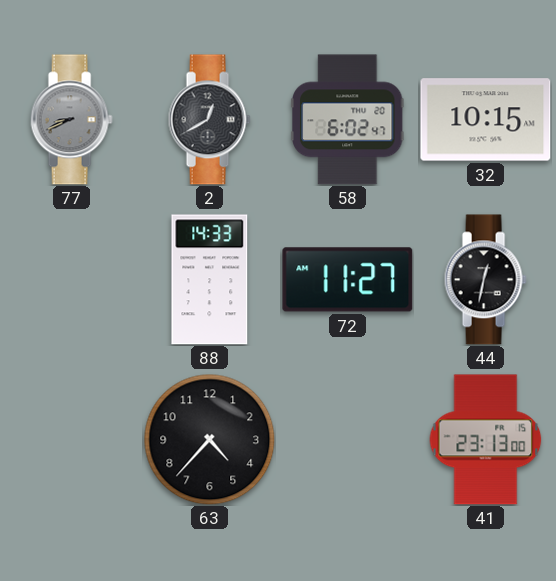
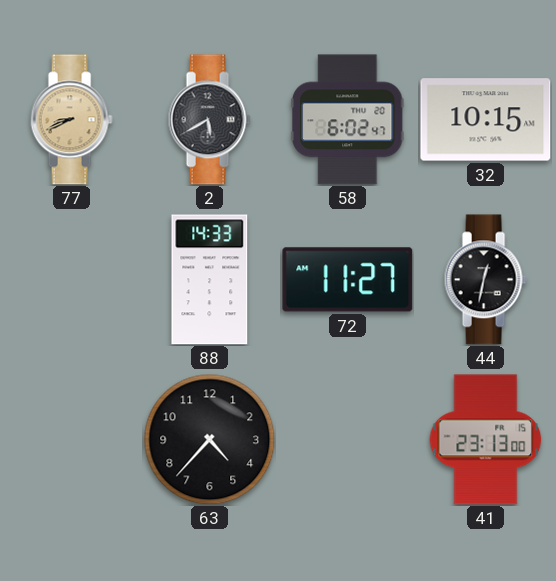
77 dial: grey -> champagne (71, 120)
2: 12:40 -> 5:40 (209, 120)
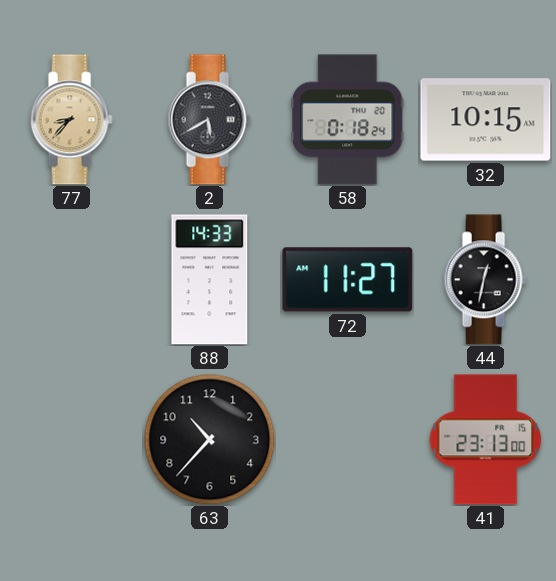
77: 8:41 -> 8:37 (71, 120)
58: 6:02 -> 0:18 (347, 120)
63: 4:37 -> 10:37 (210, 440)
